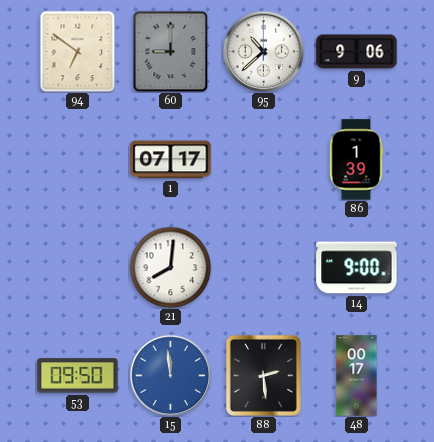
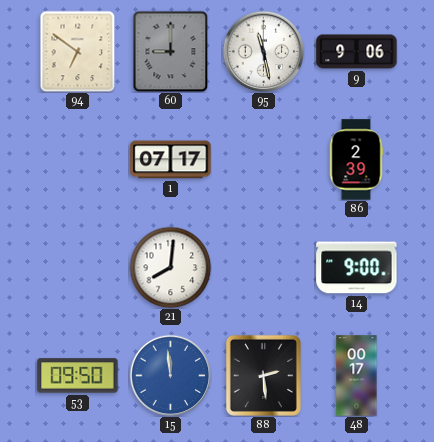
95: 10:38 -> 11:28 (263, 51)
86: 1:39 -> 2:39 (356, 160)
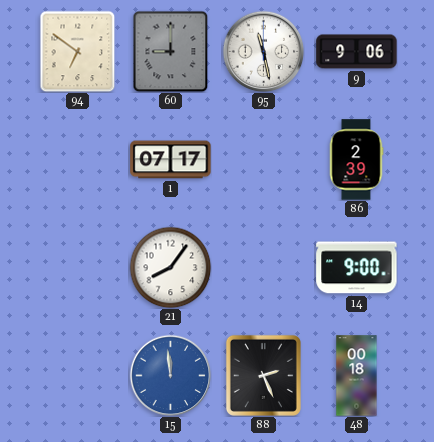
21: 8:01 -> 8:06 (170, 267)
53: 09:50 -> none (78, 376)
88: 2:29 -> 2:26 (263, 375)
48: 00:17 -> 00:18 (357, 376)
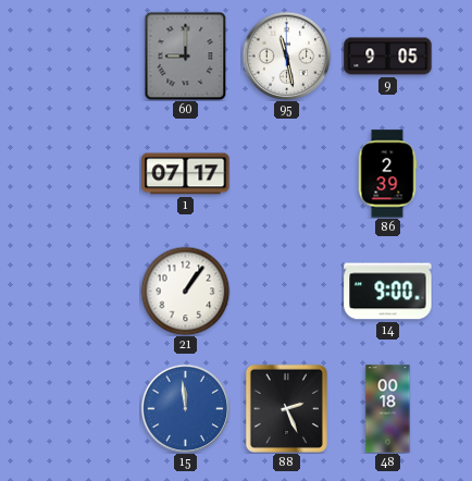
94: 6:51 -> none (78, 51)
9: 9:06 -> 9:05 (388, 57)
21: 8:06 -> 1:06 (185, 291)
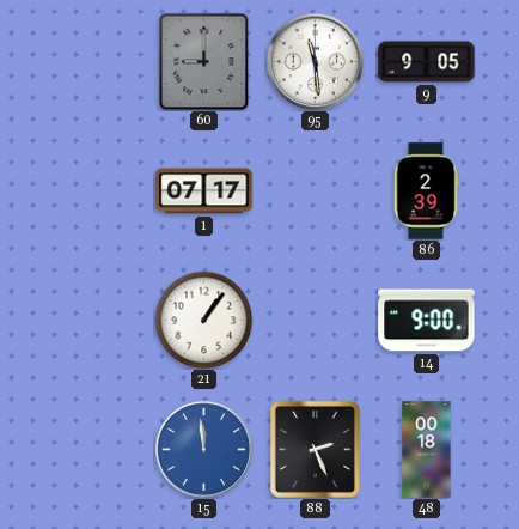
95: 11:28 -> 11:29 (315, 61)
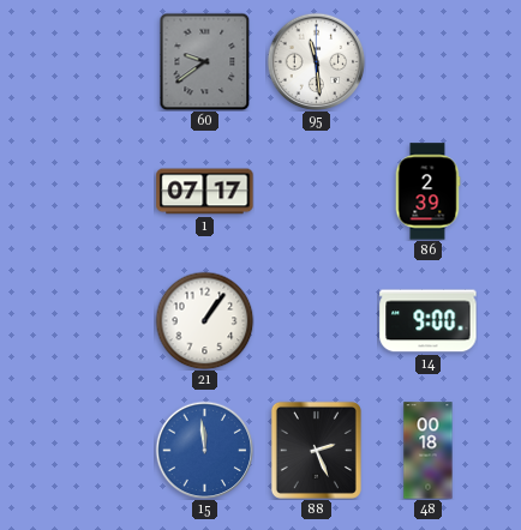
60: 9:00 -> 9:39 (205, 61)
9: 9:05 -> none (427, 62)
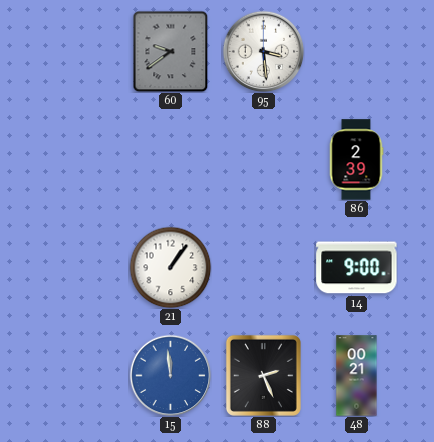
95: 11:29 -> 3:29 (263, 51)
1: 07:17 -> none (205, 192)
48: 00:18 -> 00:21 (357, 376)
